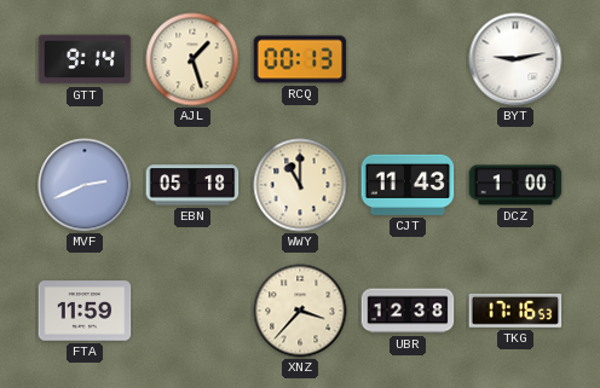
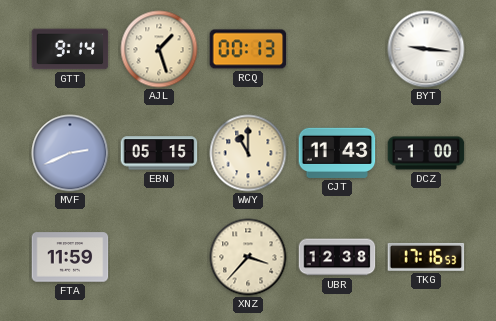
BYT: 9:13 -> 9:16 (426, 49)
EBN: 05:18 -> 05:15 (159, 153)
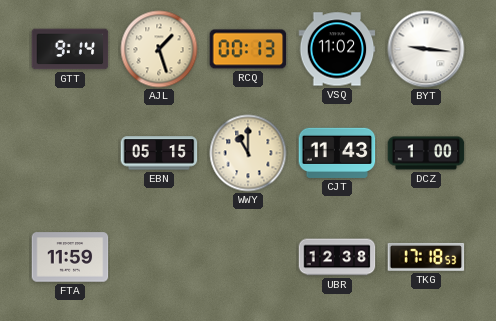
VSQ: none -> 11:02 (337, 49)
MVF: 2:41 -> none (70, 153)
XNZ: 3:37 -> none (248, 257)
TKG: 17:16 -> 17:18 (426, 257)
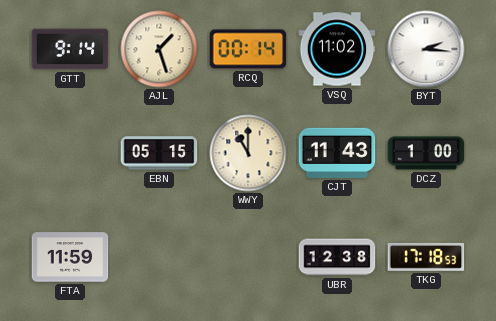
RCQ: 00:13 -> 00:14 (248, 49)
BYT: 9:16 -> 2:16 (426, 49)
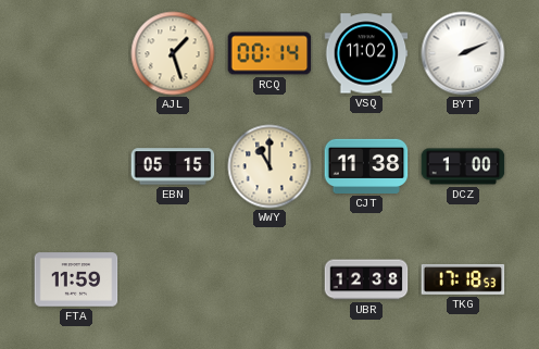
GTT: 9:14 -> none (70, 49)
BYT: 2:16 -> 2:11 (463, 53)
CJT: 11:43 -> 11:38 (366, 166)
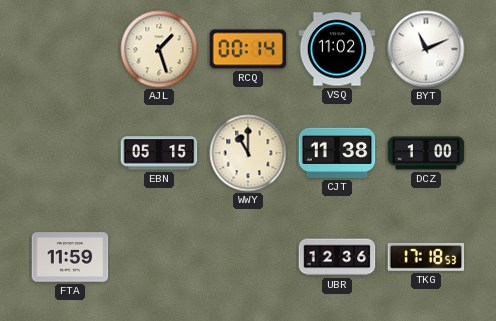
BYT: 2:11 -> 11:11 (426, 49)
UBR: 12:38 -> 12:36 (337, 257)
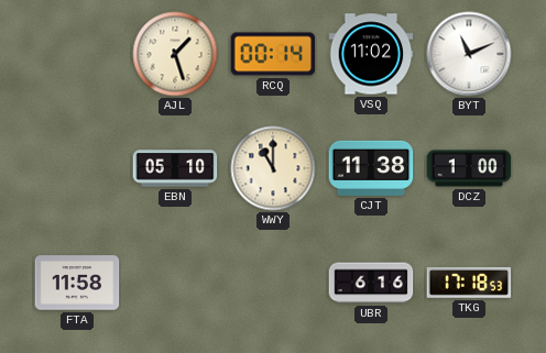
EBN: 05:15 -> 05:10 (175, 168)
FTA: 11:59 -> 11:58 (77, 283)
UBR: 12:36 -> 6:16 (371, 283)
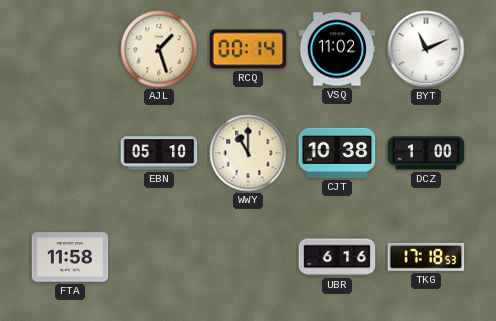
CJT: 11:38 -> 10:38 (337, 153)
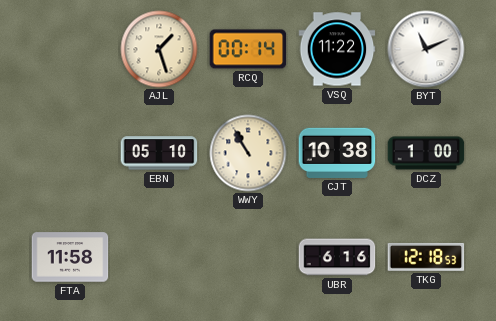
VSQ: 11:02 -> 11:22 (337, 49)
WWY: 11:00 -> 10:55 (248, 153)
TKG: 17:18 -> 12:18 (426, 257)
